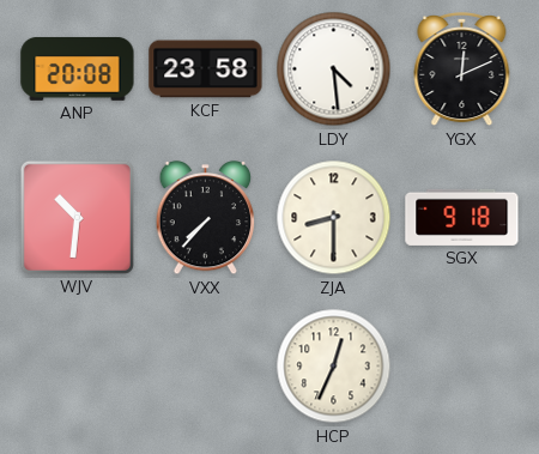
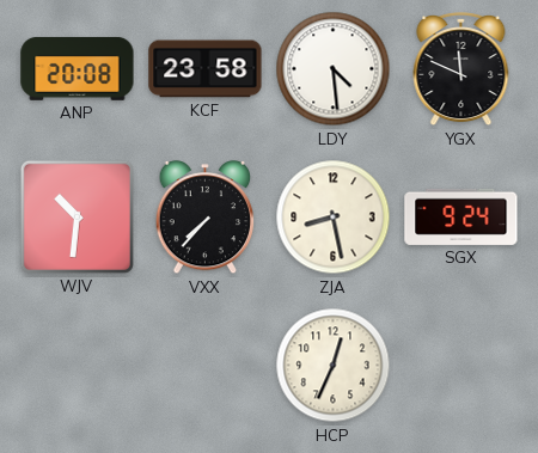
YGX: 12:11 -> 11:49 (461, 71)
ZJA: 8:30 -> 8:28 (334, 218)
SGX: 9:18 -> 9:24 (461, 216)
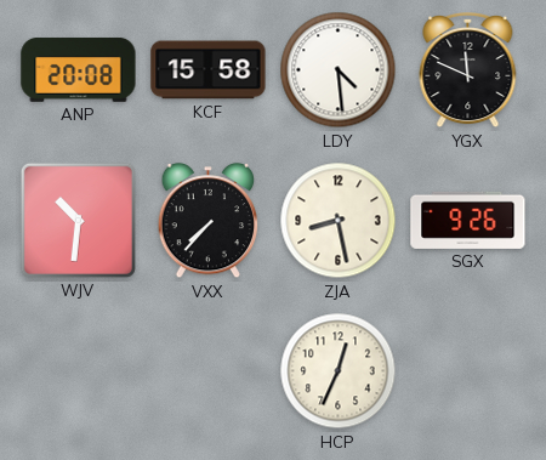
KCF: 23:58 -> 15:58 (209, 70)
SGX: 9:24 -> 9:26 (468, 220)
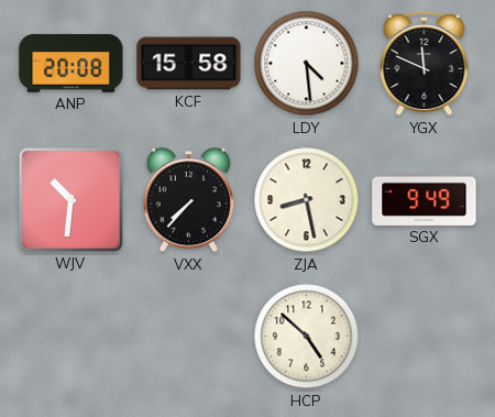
SGX: 9:26 -> 9:49 (425, 199)
HCP: 12:34 -> 4:52 (307, 337)
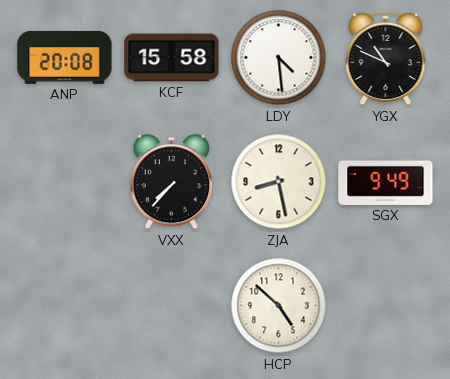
YGX: 11:49 -> 10:49 (386, 59)
WJV: 10:31 -> none (70, 199)
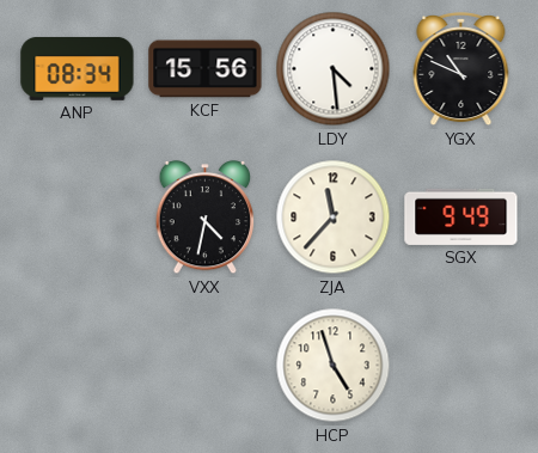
ANP: 20:08 -> 08:34 (78, 69)
KCF: 15:58 -> 15:56 (206, 69)
VXX: 7:37 -> 4:32 (206, 218)
ZJA: 8:28 -> 11:37 (334, 218)
HCP: 4:52 -> 4:57 (334, 366)
